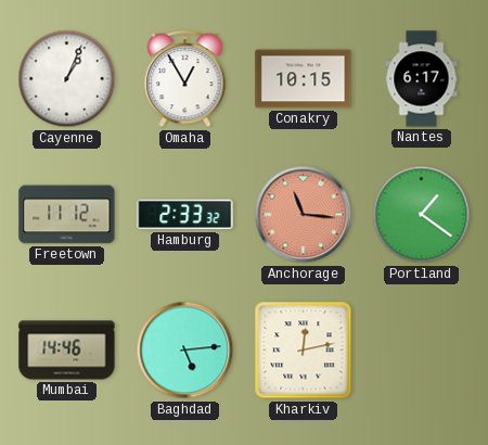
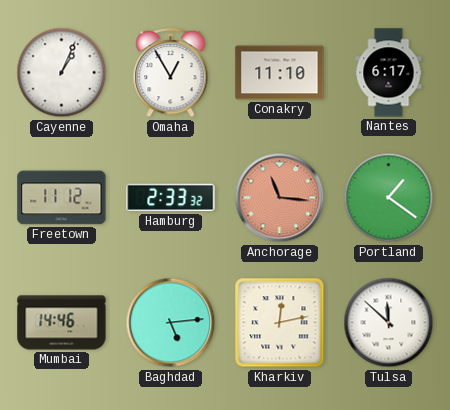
Conakry: 10:15 -> 11:10 (280, 73)
Tulsa: none -> 11:52 (389, 323)
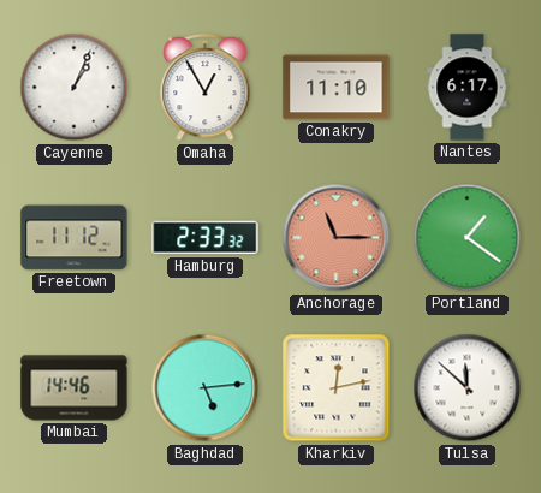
Anchorage: 11:16 -> 11:15 (337, 238)
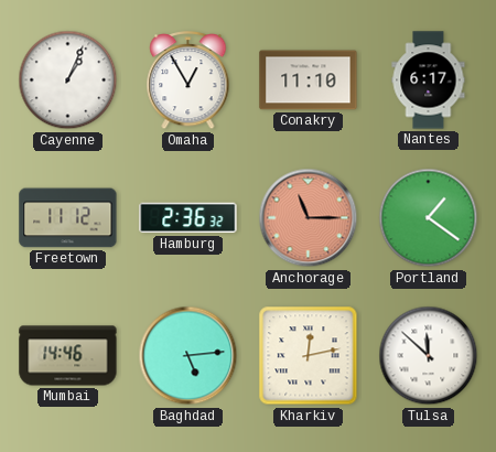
Hamburg: 2:33 -> 2:36 (188, 218)
